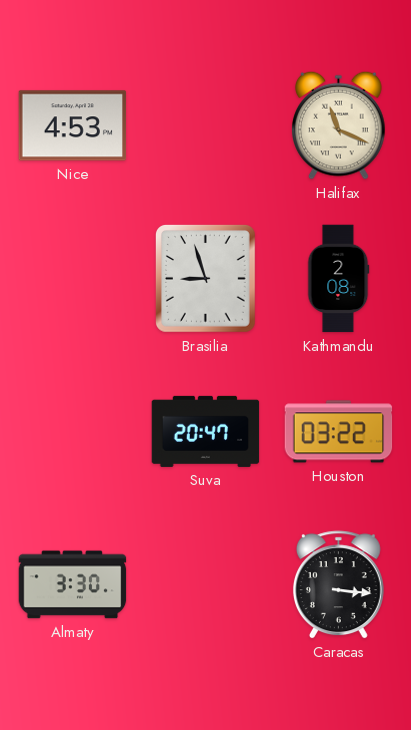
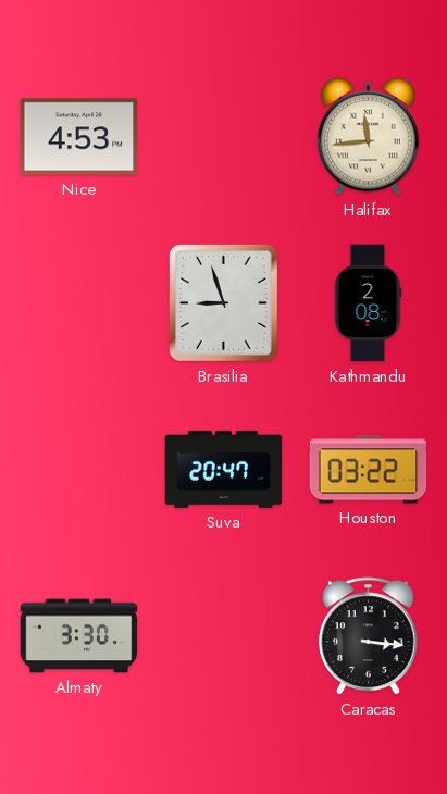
Halifax: 11:19 -> 11:44 (369, 136)
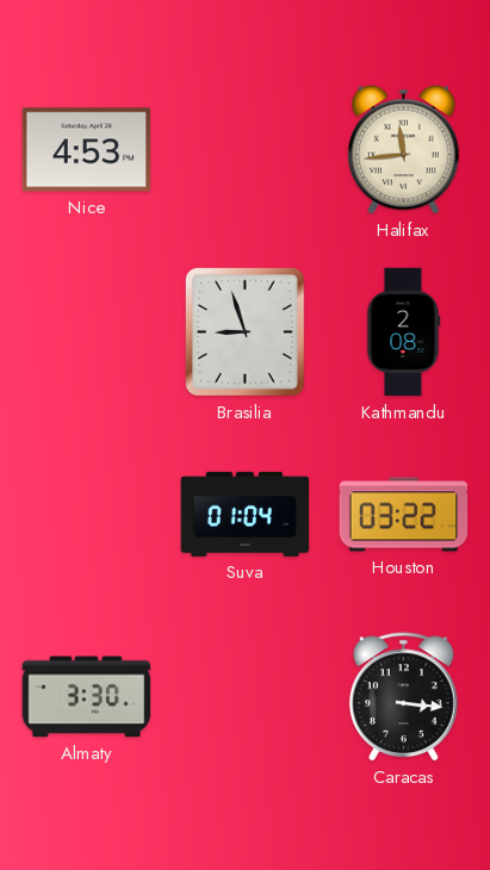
Suva: 20:47 -> 01:04 (246, 514)
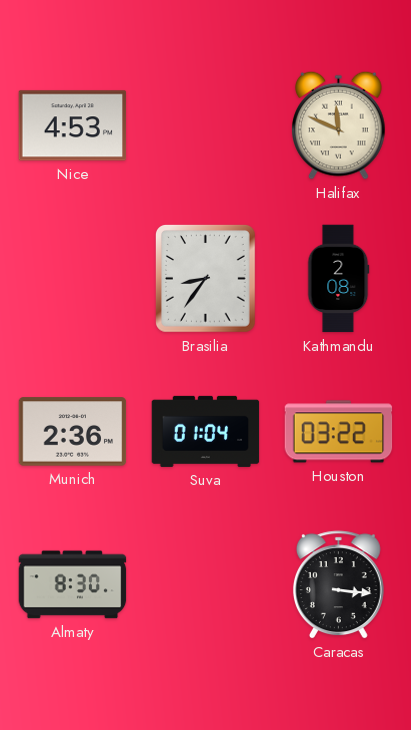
Halifax: 11:44 -> 11:49 (339, 125)
Brasilia: 8:57 -> 8:36 (205, 279)
Munich: none -> 2:36 (73, 432)
Almaty: 3:30 -> 8:30 (73, 585)
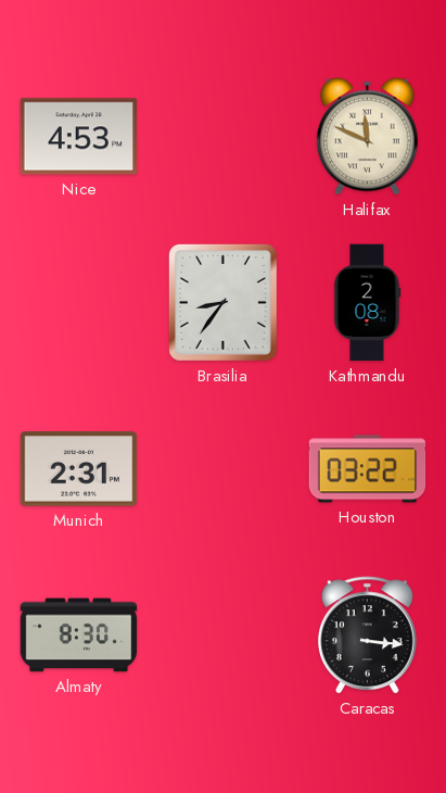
Munich: 2:36 -> 2:31 (79, 469)
Suva: 01:04 -> none (206, 431)
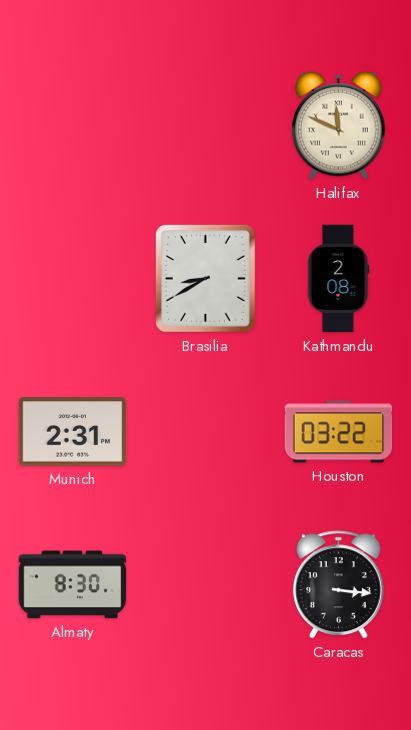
Nice: 4:53 -> none (79, 137)
Brasilia: 8:36 -> 8:40 (205, 279)
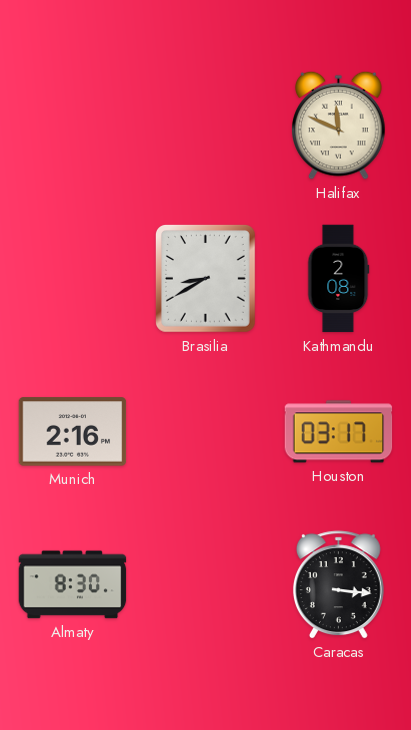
Munich: 2:31 -> 2:16 (73, 432)
Houston: 03:22 -> 03:17 (339, 432)
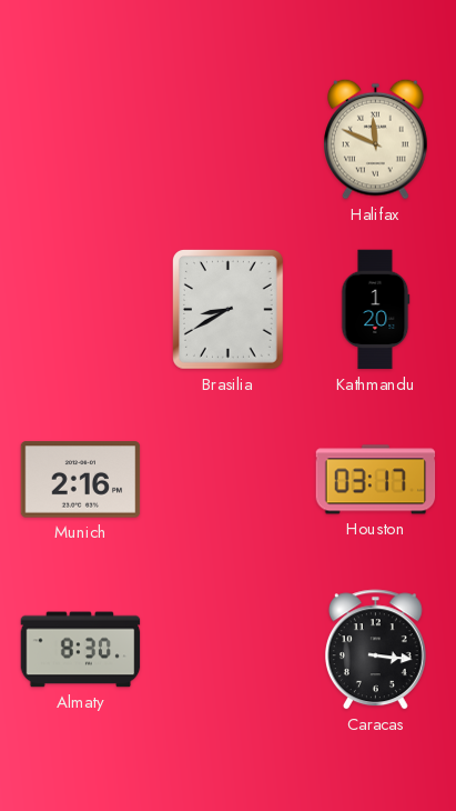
Kathmandu: 2:08 -> 1:20 (376, 310)
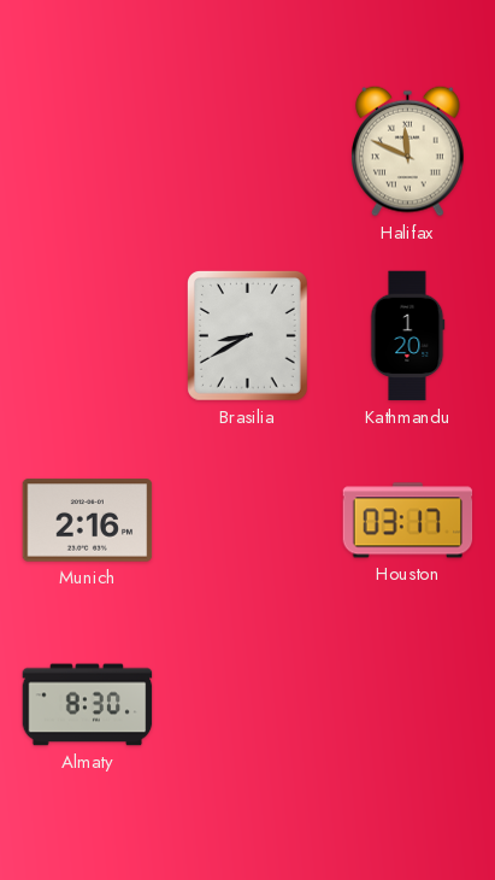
Caracas: 3:16 -> none (375, 650)
